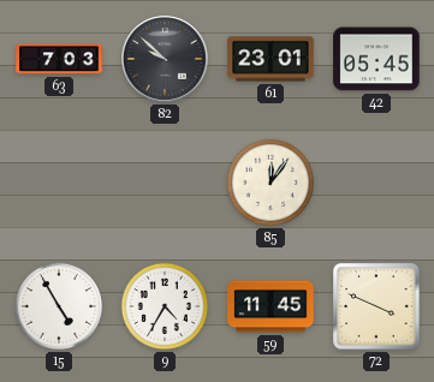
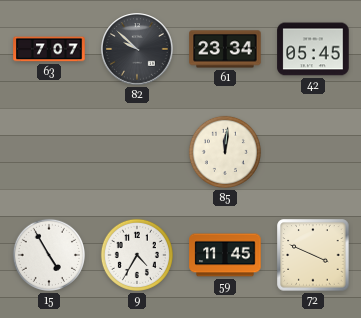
63: 7:03 -> 7:07 (49, 49)
61: 23:01 -> 23:34 (225, 49)
85: 12:06 -> 12:01 (225, 152)
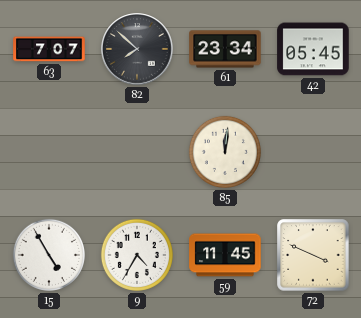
82: 9:52 -> 7:52 (137, 49)
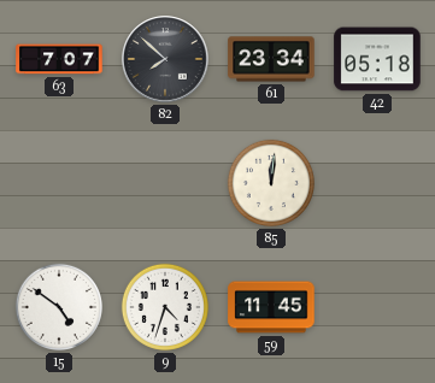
42: 05:45 -> 05:18 (377, 59)
15: 4:55 -> 4:51 (59, 307)
9: 4:35 -> 4:33 (165, 307)
72: 3:49 -> none (313, 255)
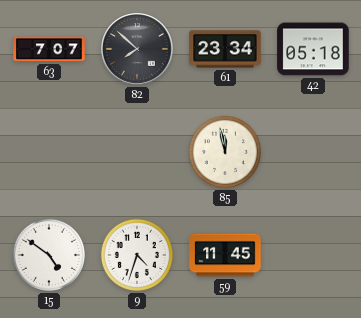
85: 12:01 -> 11:58 (225, 152)
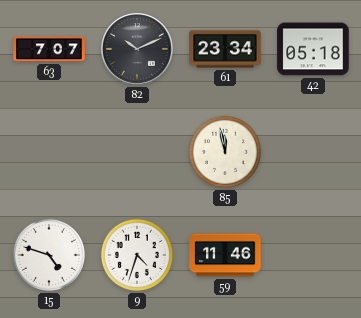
82: 7:52 -> 10:11 (137, 49)
15: 4:51 -> 4:48 (49, 255)
59: 11:45 -> 11:46 (225, 255)
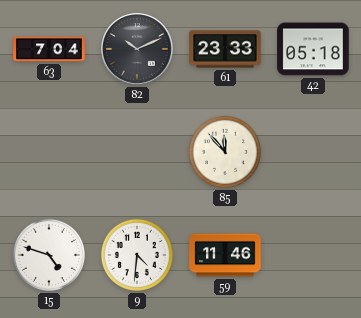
63: 7:07 -> 7:04 (49, 49)
61: 23:34 -> 23:33 (225, 49)
85: 11:58 -> 11:53 (225, 152)
9: 4:33 -> 4:31 (137, 255)
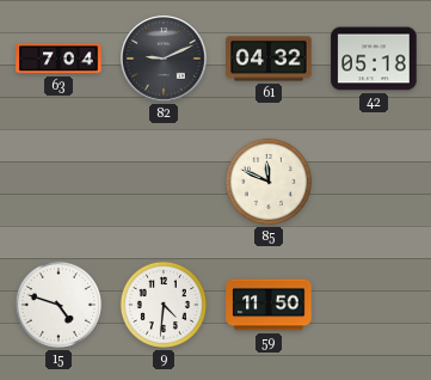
82: 10:11 -> 9:11 (164, 59)
61: 23:33 -> 04:32 (269, 59)
85: 11:53 -> 11:49 (269, 182)
59: 11:46 -> 11:50 (269, 305)
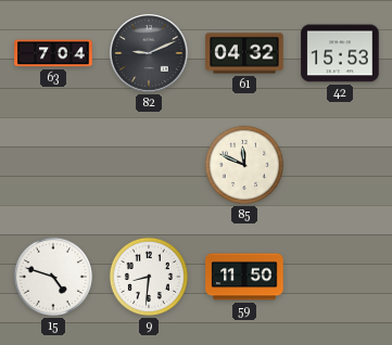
42: 05:18 -> 15:53 (340, 53)
9: 4:31 -> 8:31 (149, 277)
